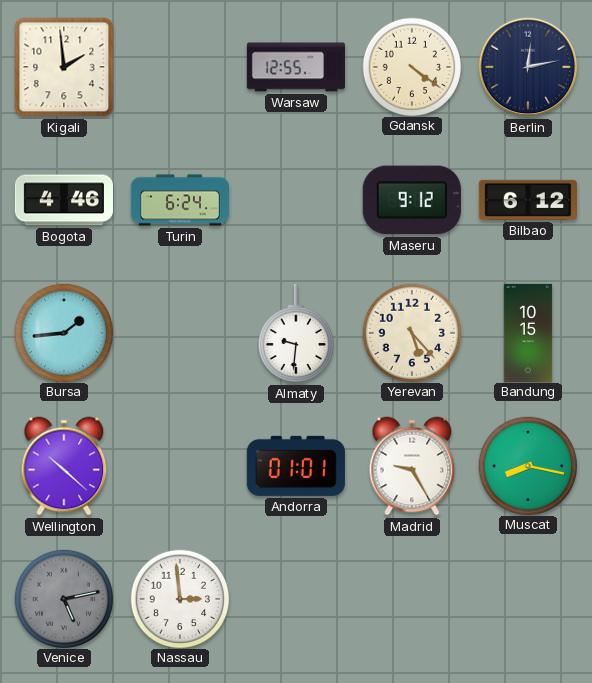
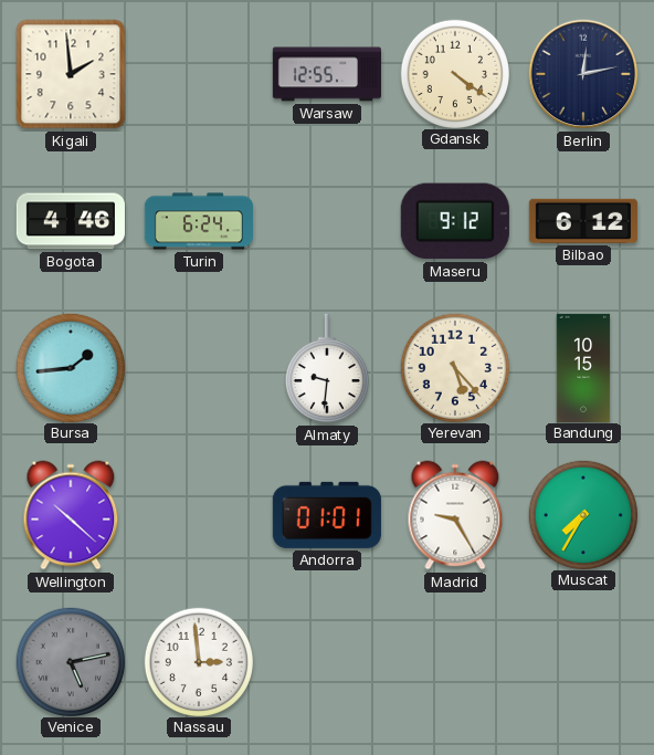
Muscat: 8:17 -> 7:35 (582, 514)
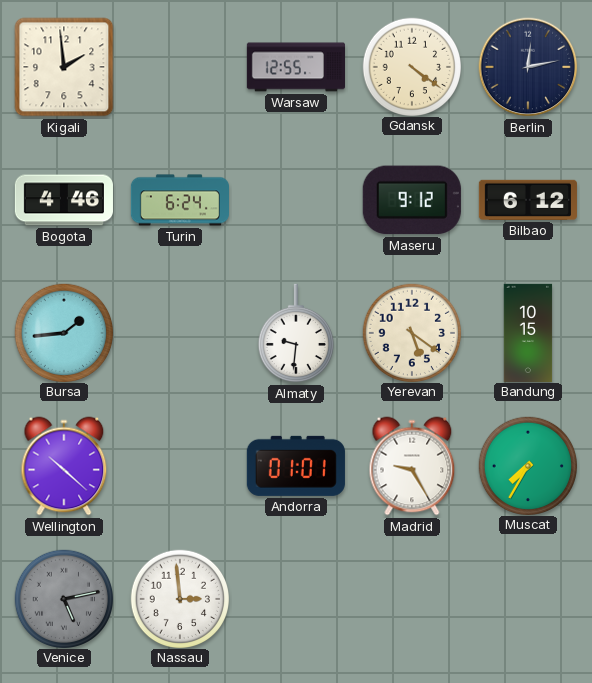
Yerevan: 5:23 -> 5:21 (411, 332)
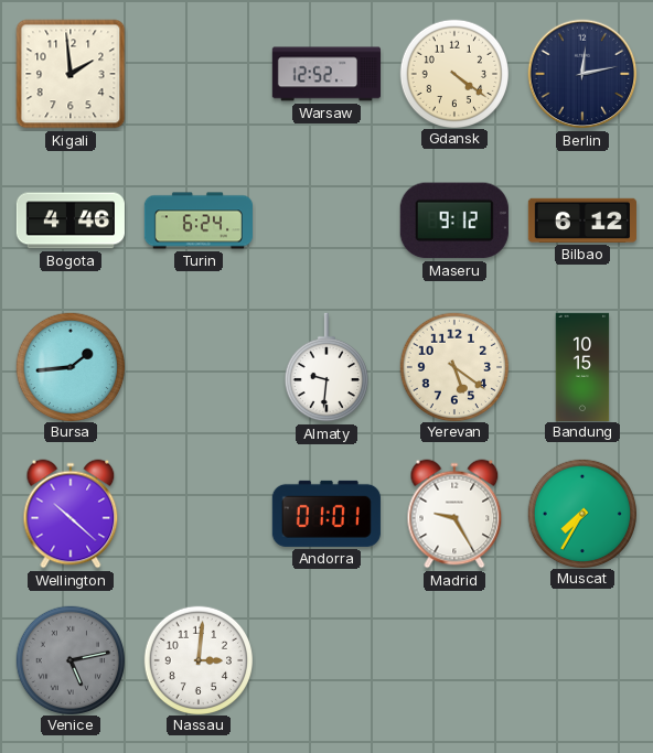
Warsaw: 12:55 -> 12:52 (325, 74)
Nassau: 2:59 -> 3:01 (197, 659)
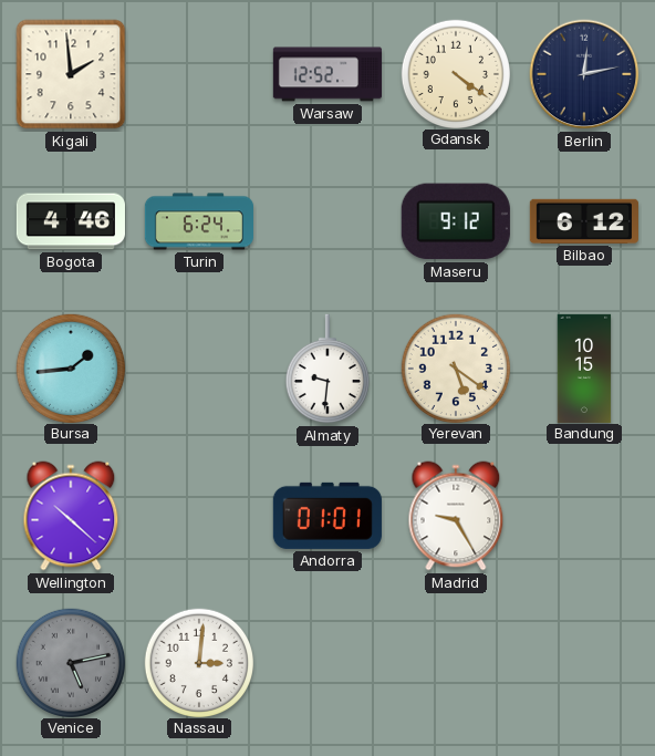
Muscat: 7:35 -> none (581, 513)
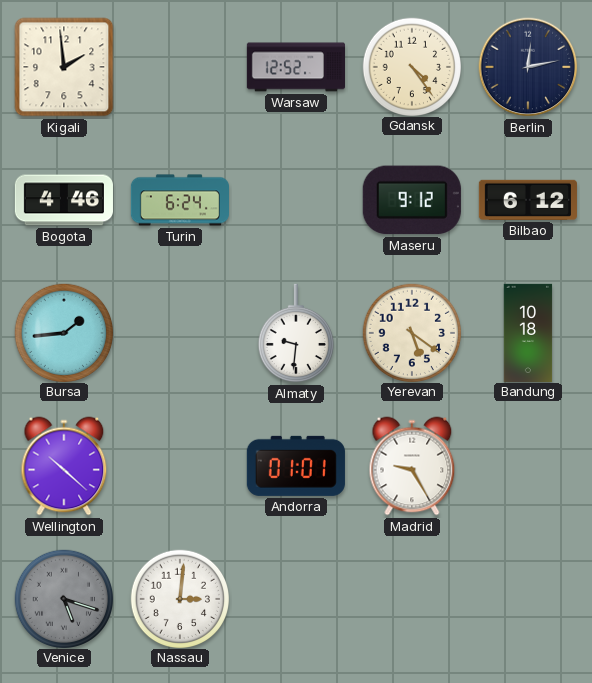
Gdansk: 4:21 -> 4:24 (411, 66)
Bandung: 10:15 -> 10:18 (528, 332)
Venice: 5:13 -> 5:18 (63, 598)
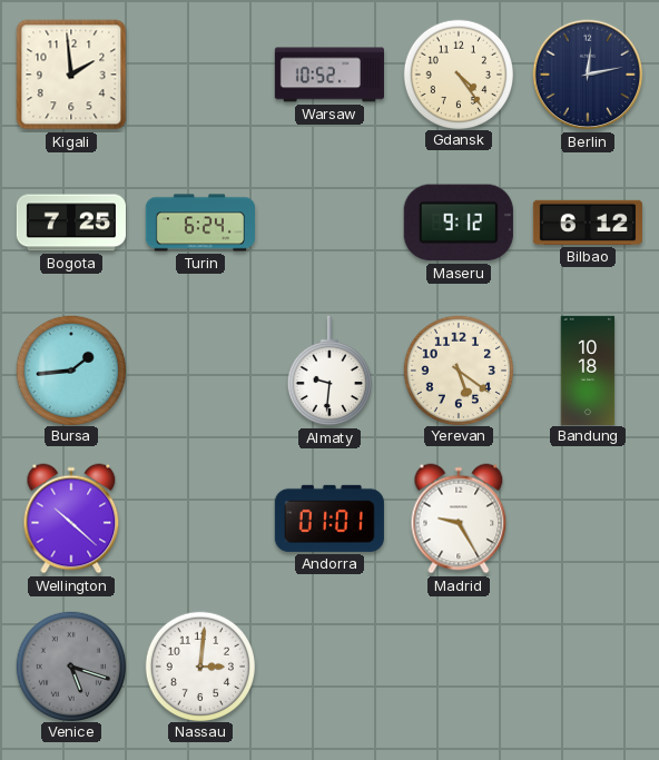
Warsaw: 12:52 -> 10:52 (328, 75)
Bogota: 4:46 -> 7:25 (71, 223)
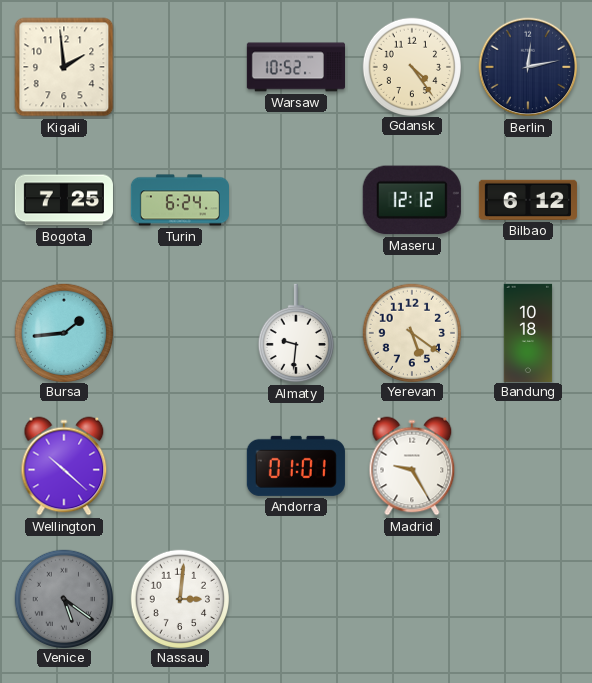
Maseru: 9:12 -> 12:12 (412, 200)
Venice: 5:18 -> 5:21 (63, 598)
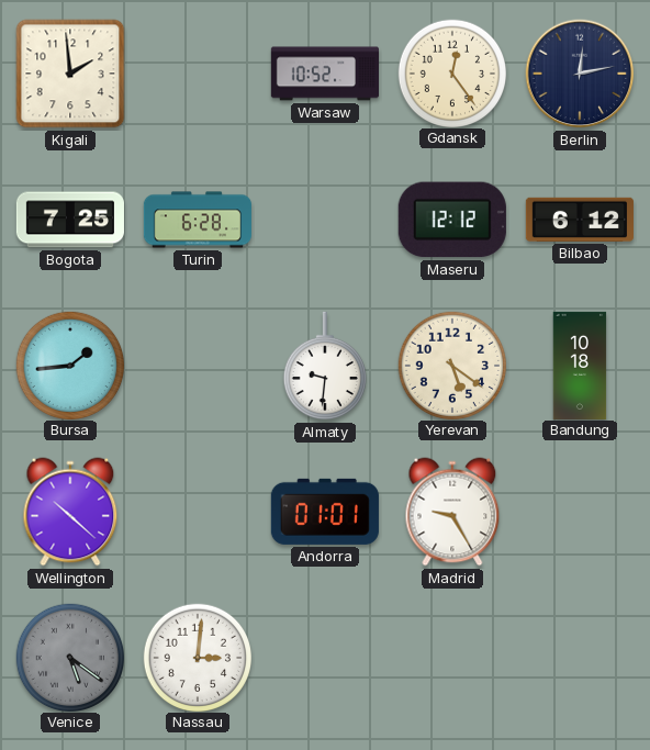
Gdansk: 4:24 -> 12:24 (451, 72)
Turin: 6:24 -> 6:28 (197, 220)
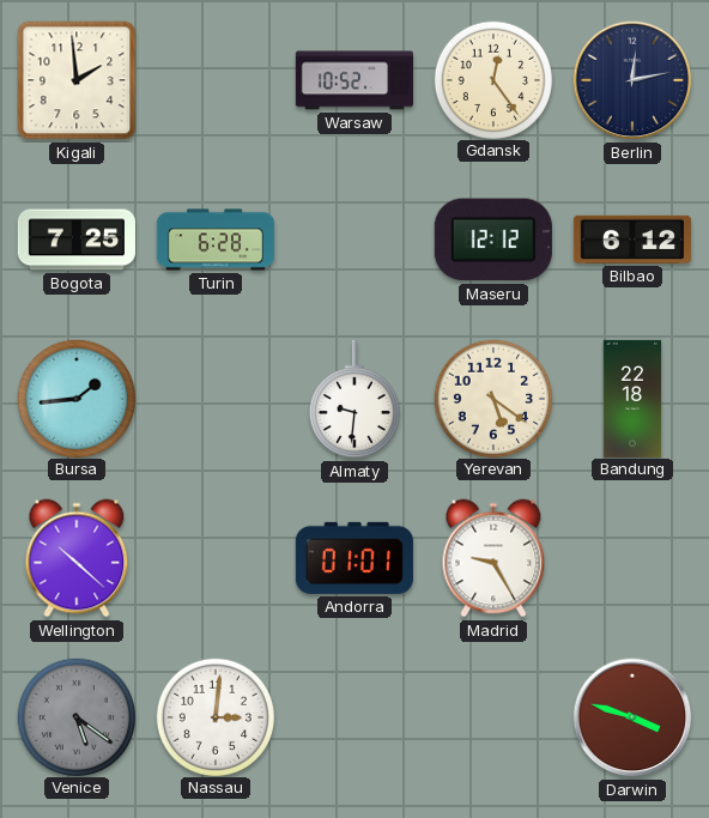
Bandung: 10:18 -> 22:18 (632, 398)
Darwin: none -> 3:48 (632, 717)
